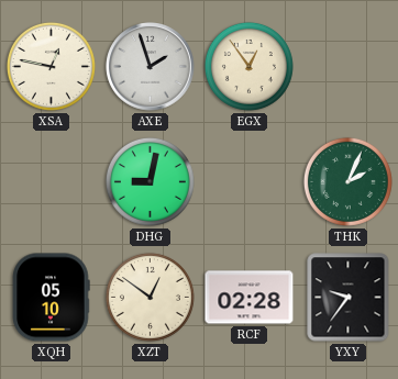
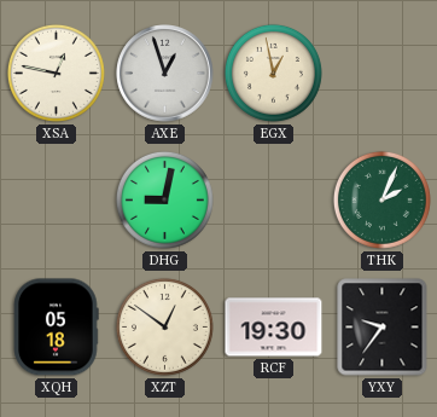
AXE: 1:57 -> 12:57 (165, 74)
EGX: 12:54 -> 12:58 (273, 73)
XQH: 05:10 -> 05:18 (56, 328)
RCF: 02:28 -> 19:30 (274, 328)
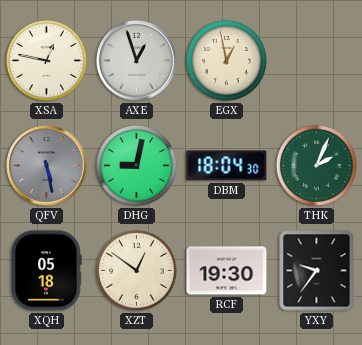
QFV: none -> 5:28 (47, 166)
DBM: none -> 18:04 (227, 166)
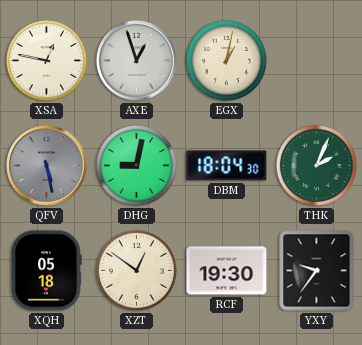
EGX: 12:58 -> 1:02 (226, 60)
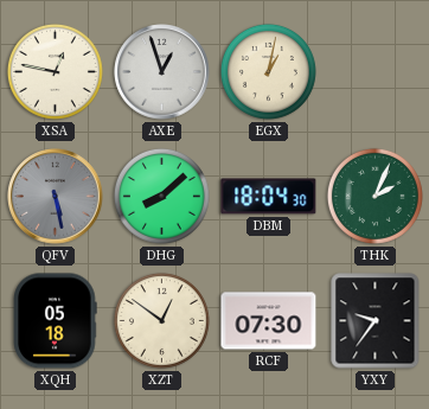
DHG: 9:02 -> 8:08 (161, 196)
RCF: 19:30 -> 07:30 (269, 321)
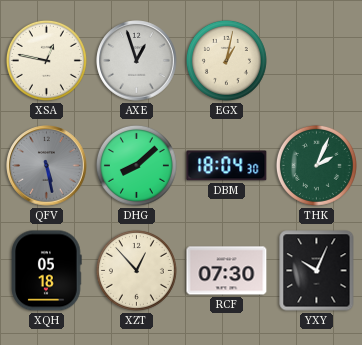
XZT: 12:51 -> 12:53 (136, 270)
YXY: 9:36 -> 10:04 (317, 271)
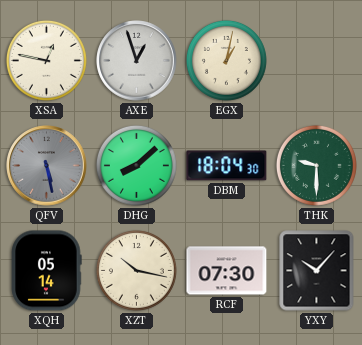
THK: 2:04 -> 9:30 (316, 165)
XQH: 05:18 -> 05:14 (46, 271)
XZT: 12:53 -> 10:17 (136, 270)
YXY: 10:04 -> 10:07 (317, 271)
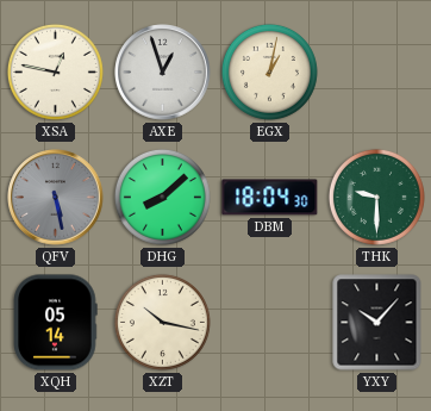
RCF: 07:30 -> none (227, 271)
